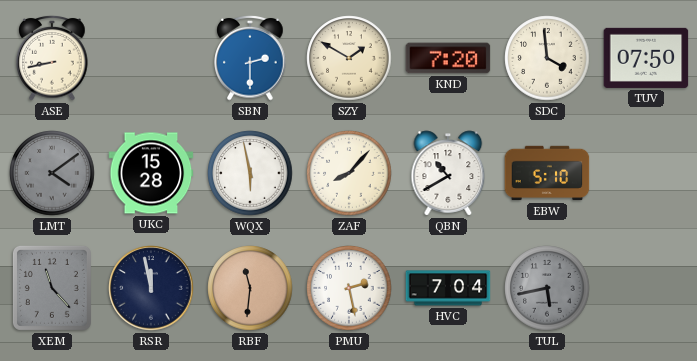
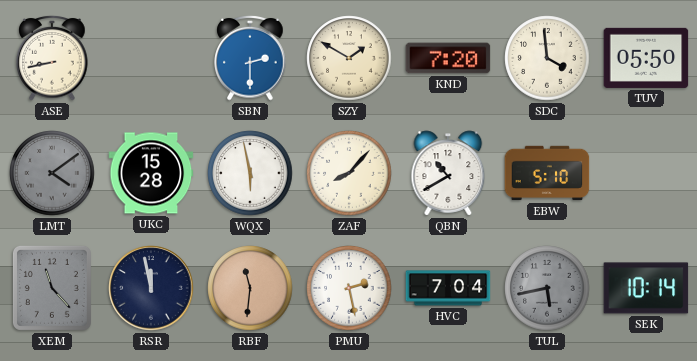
TUV: 07:50 -> 05:50 (646, 58)
SEK: none -> 10:14 (646, 288)
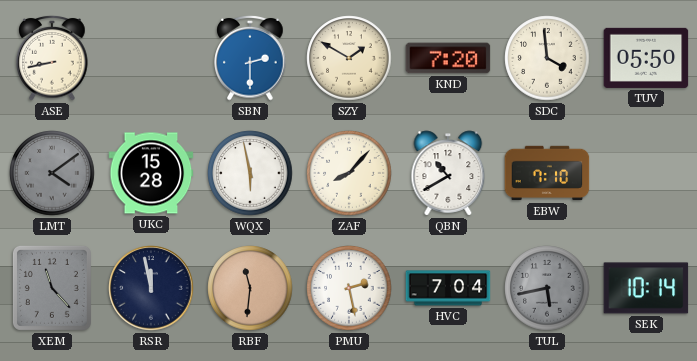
EBW: 5:10 -> 7:10 (547, 173)
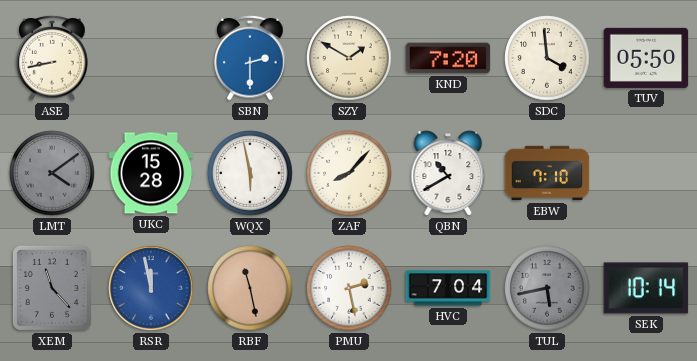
RSR dial: navy -> blue (151, 288)
RBF: 11:31 -> 11:28 (250, 288)
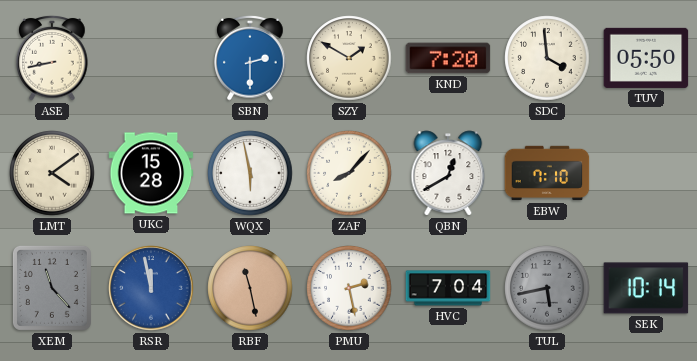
LMT dial: grey -> cream (52, 173)
QBN: 10:40 -> 12:40 (448, 173)
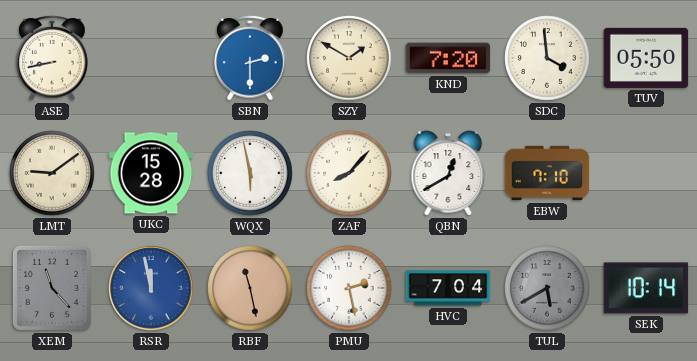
LMT: 4:09 -> 9:09 (52, 173)
TUL: 5:43 -> 5:40 (547, 288)
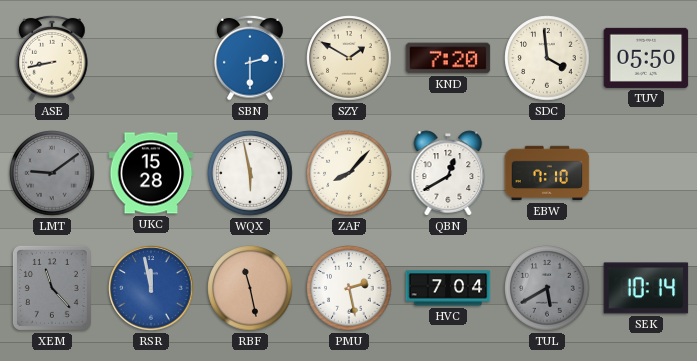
LMT dial: cream -> grey (52, 173)
